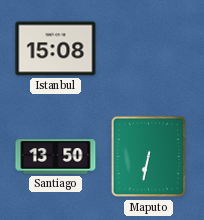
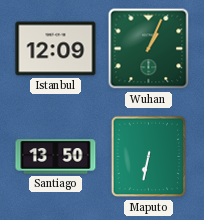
Istanbul: 15:08 -> 12:09 (56, 49)
Wuhan: none -> 1:04 (149, 49)
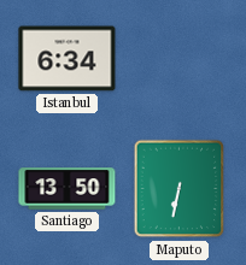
Istanbul: 12:09 -> 6:34 (68, 59)
Wuhan: 1:04 -> none (149, 49)
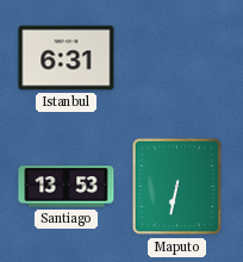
Istanbul: 6:34 -> 6:31 (67, 58)
Santiago: 13:50 -> 13:53 (67, 187)
